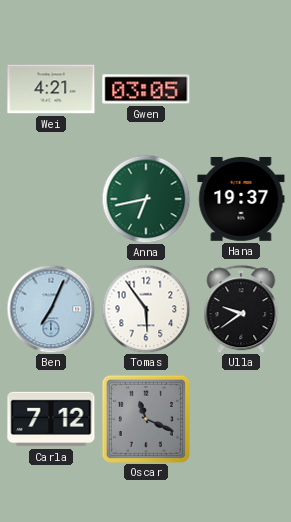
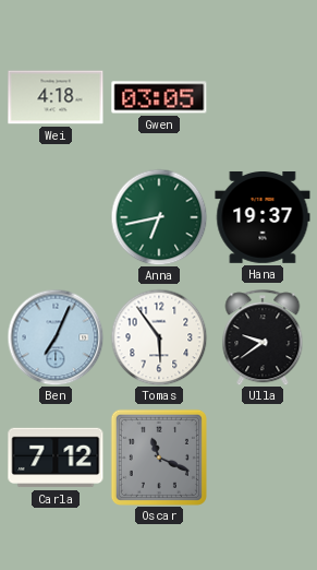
Wei: 4:21 -> 4:18 (56, 97)
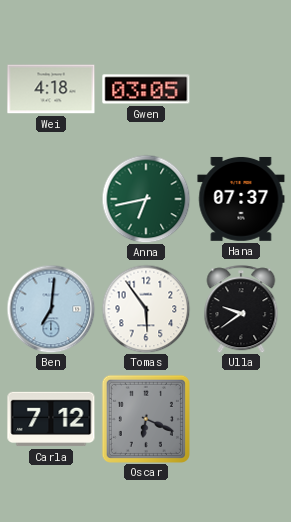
Hana: 19:37 -> 07:37 (241, 199)
Ben: 7:04 -> 7:01 (51, 309)
Oscar: 11:19 -> 6:19 (146, 419)
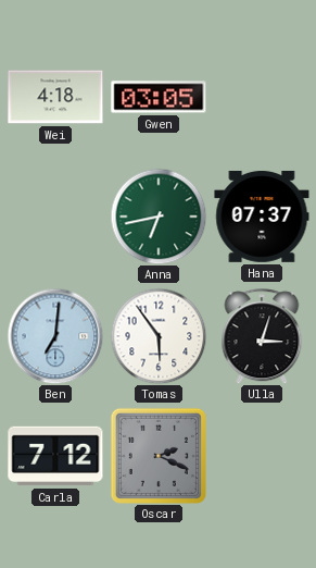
Ulla: 9:39 -> 3:03 (262, 336)
Oscar: 6:19 -> 2:19 (159, 456)
